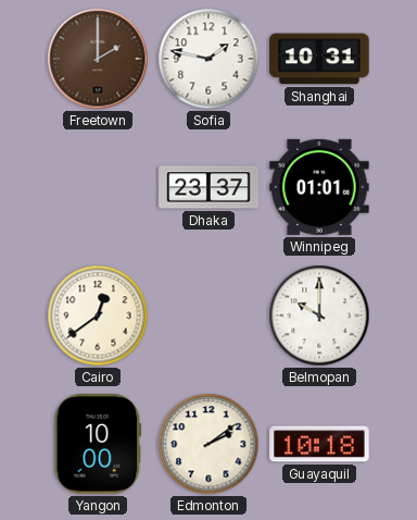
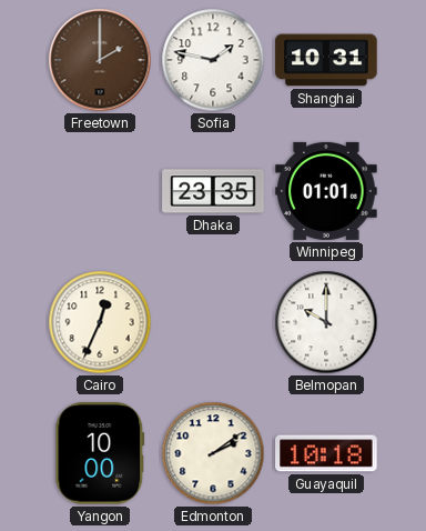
Dhaka: 23:37 -> 23:35 (213, 191)
Cairo: 12:39 -> 12:34 (100, 322)
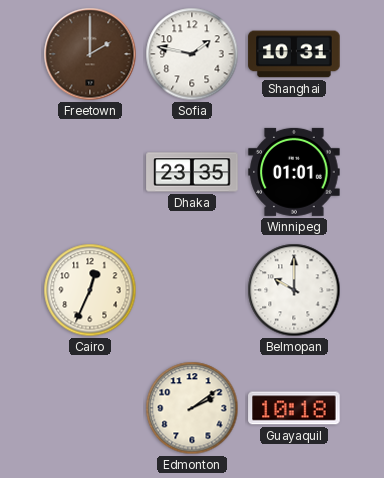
Yangon: 10:00 -> none (100, 453)
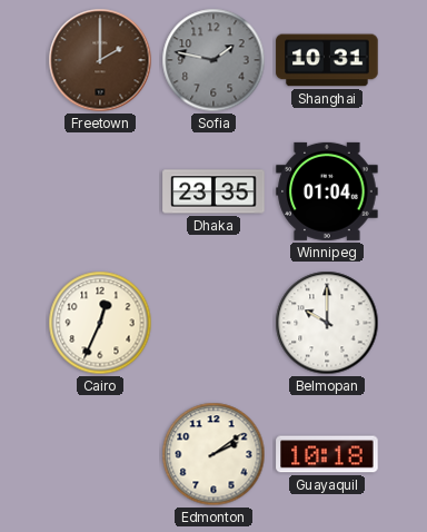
Sofia dial: white -> grey (213, 60)
Winnipeg: 01:01 -> 01:04 (327, 191)
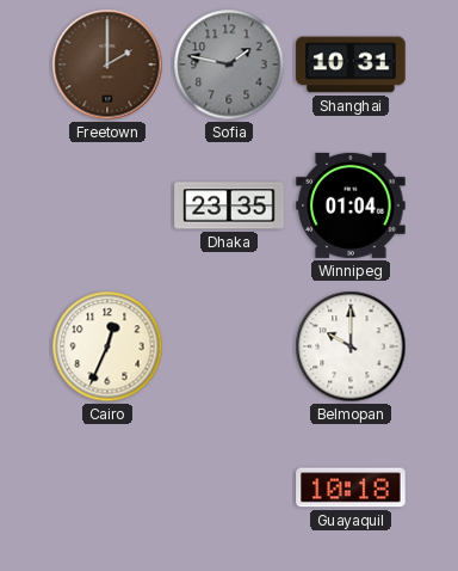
Edmonton: 2:09 -> none (213, 454)
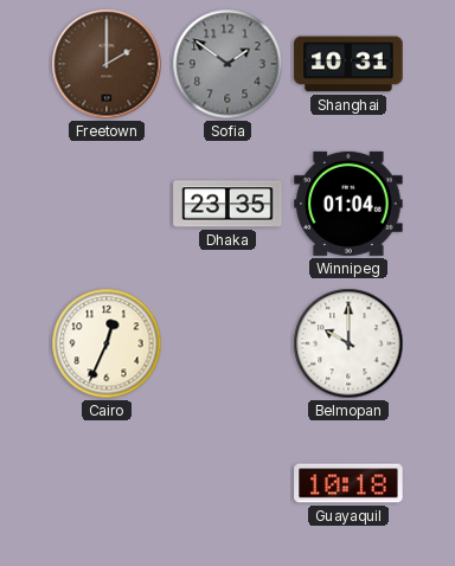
Sofia: 1:47 -> 1:51 (227, 64)
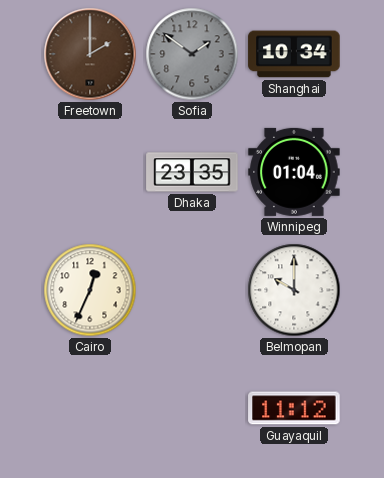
Shanghai: 10:31 -> 10:34 (294, 54)
Guayaquil: 10:18 -> 11:12 (294, 408)
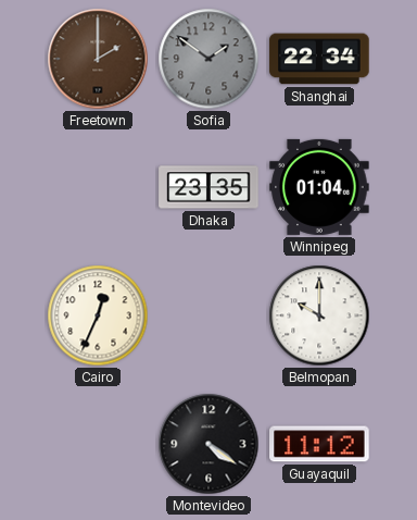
Shanghai: 10:34 -> 22:34 (319, 59)
Montevideo: none -> 4:21 (208, 444)
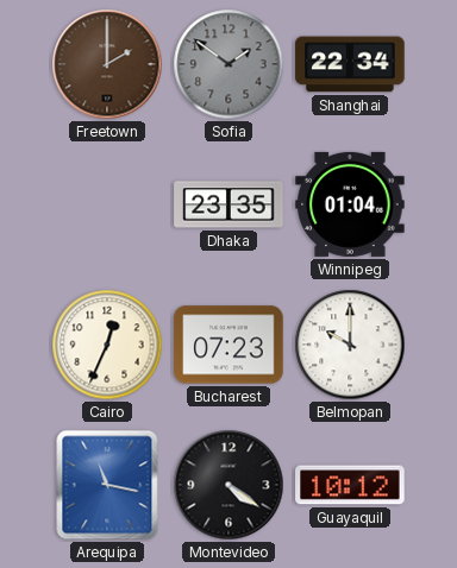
Bucharest: none -> 07:23 (228, 345)
Arequipa: none -> 11:17 (107, 485)
Guayaquil: 11:12 -> 10:12 (350, 485)
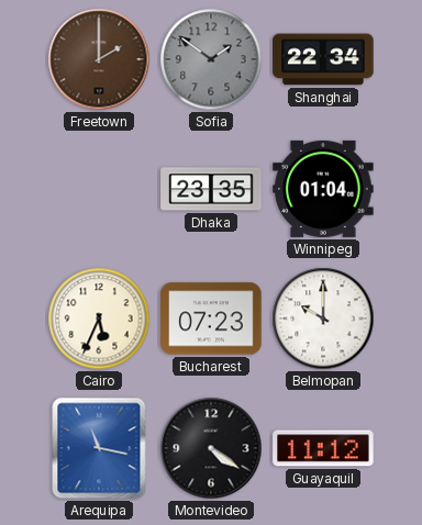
Cairo: 12:34 -> 5:34 (99, 319)
Guayaquil: 10:12 -> 11:12 (323, 448)
